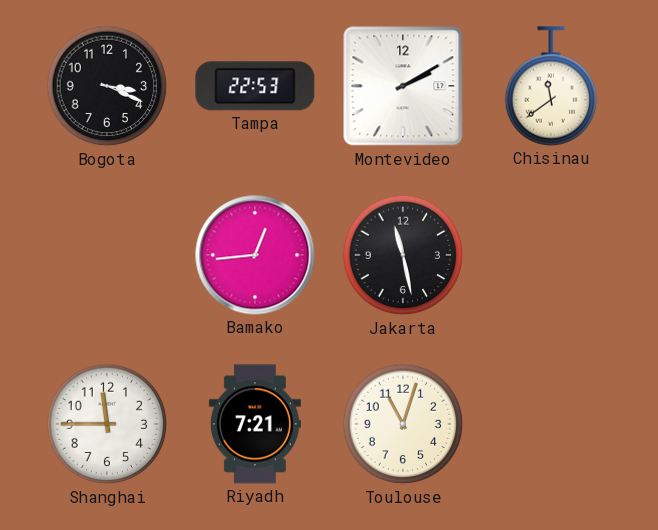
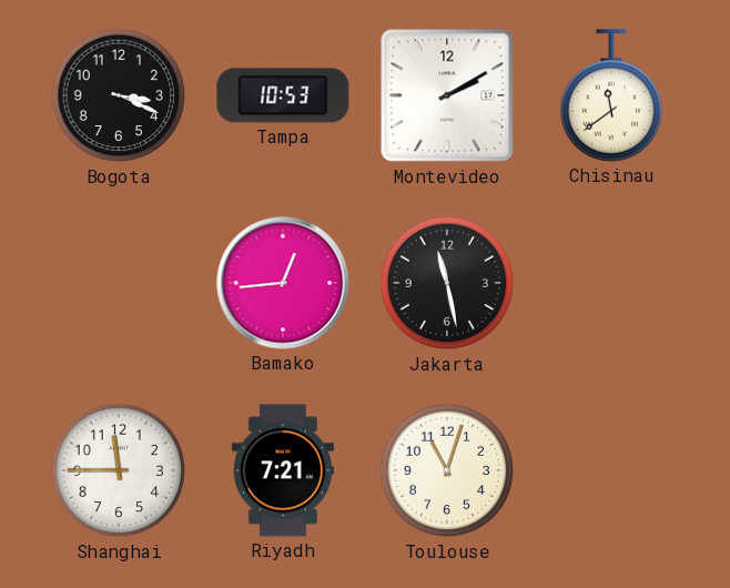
Tampa: 22:53 -> 10:53 (283, 95)
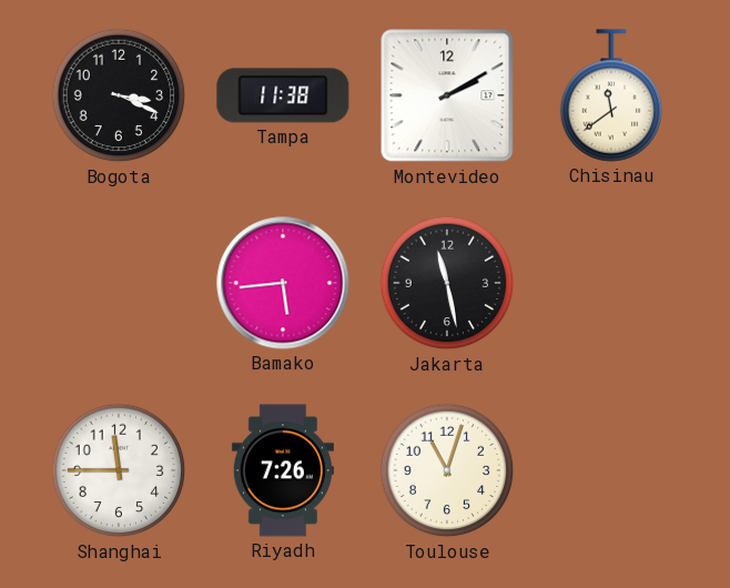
Tampa: 10:53 -> 11:38 (283, 95)
Bamako: 12:44 -> 5:44 (283, 283)
Riyadh: 7:21 -> 7:26 (283, 470)
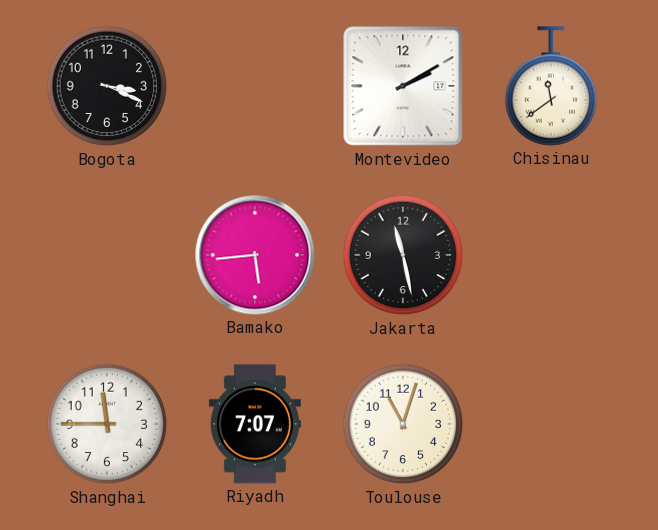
Tampa: 11:38 -> none (283, 95)
Riyadh: 7:26 -> 7:07 (255, 424)
